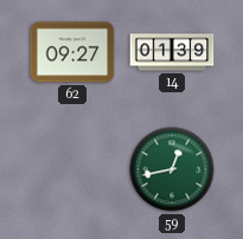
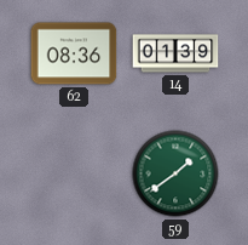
62: 09:27 -> 08:36 (74, 53)
59: 12:43 -> 1:39 (175, 173)
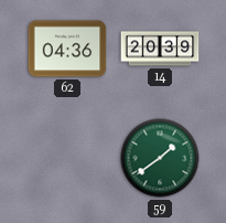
62: 08:36 -> 04:36 (67, 49)
14: 01:39 -> 20:39 (160, 49)
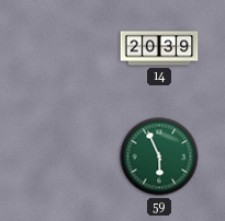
62: 04:36 -> none (67, 49)
59: 1:39 -> 5:56 (159, 156)
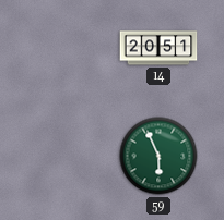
14: 20:39 -> 20:51 (158, 48)
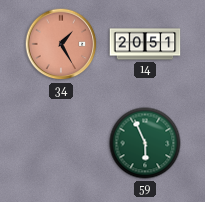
34: none -> 1:25 (61, 44)
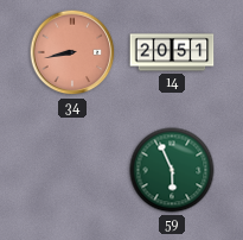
34: 1:25 -> 8:43 (72, 52)
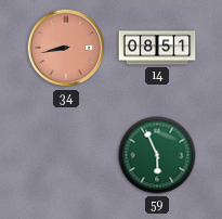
14: 20:51 -> 08:51 (157, 48)
